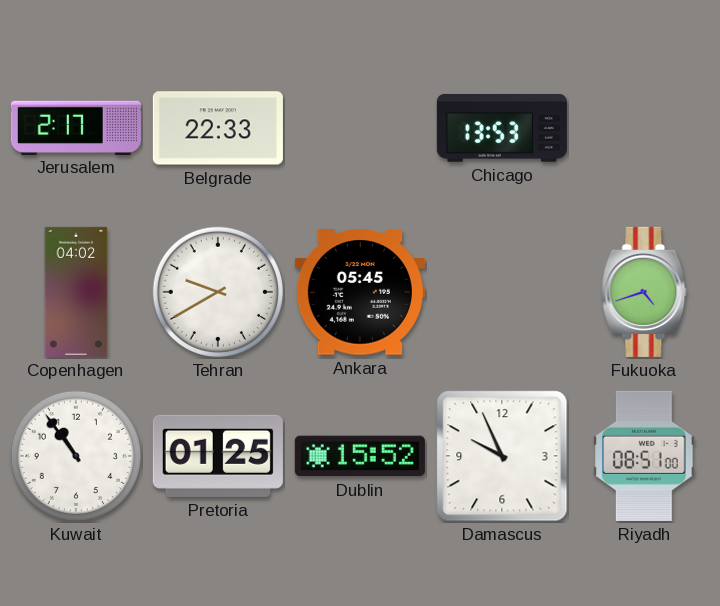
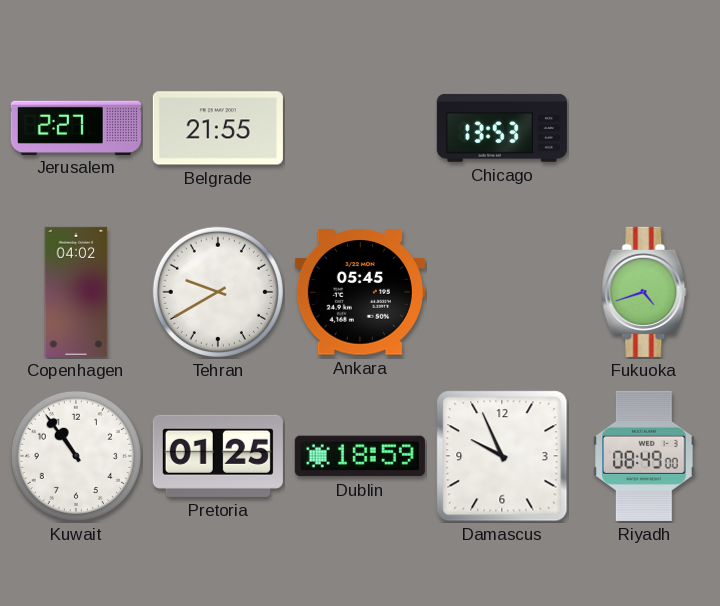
Jerusalem: 2:17 -> 2:27 (76, 127)
Belgrade: 22:33 -> 21:55 (218, 128)
Dublin: 15:52 -> 18:59 (360, 456)
Riyadh: 08:51 -> 08:49 (644, 456)
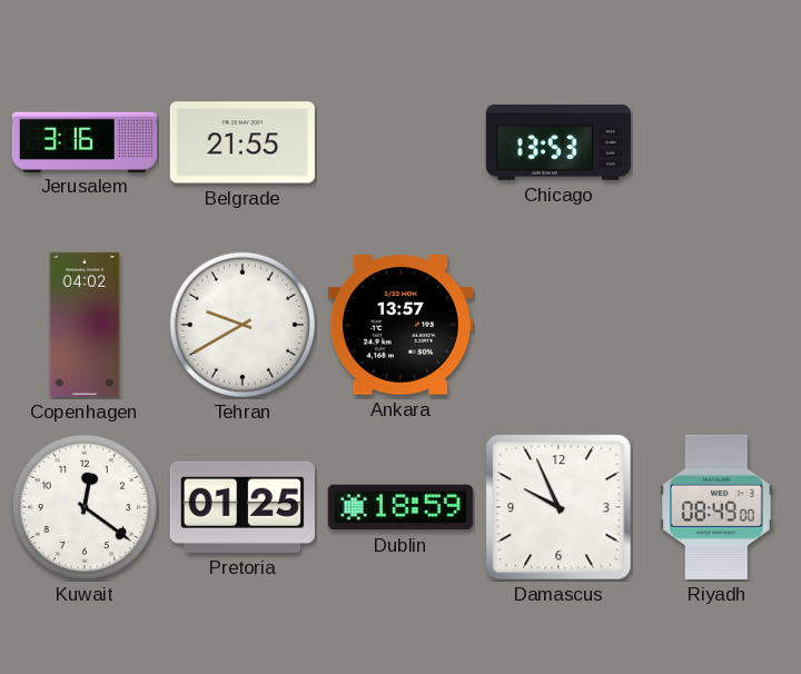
Jerusalem: 2:27 -> 3:16 (85, 141)
Ankara: 05:45 -> 13:57 (400, 325)
Fukuoka: 4:42 -> none (644, 292)
Kuwait: 10:54 -> 12:21 (85, 507)
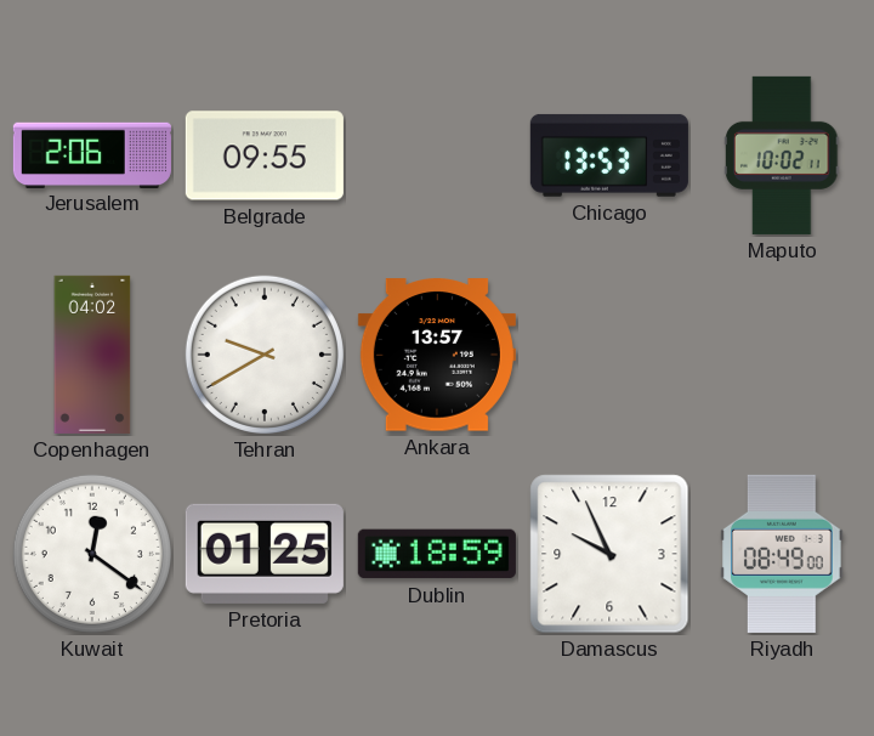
Jerusalem: 3:16 -> 2:06 (92, 154)
Belgrade: 21:55 -> 09:55 (265, 155)
Maputo: none -> 10:02 (783, 155)
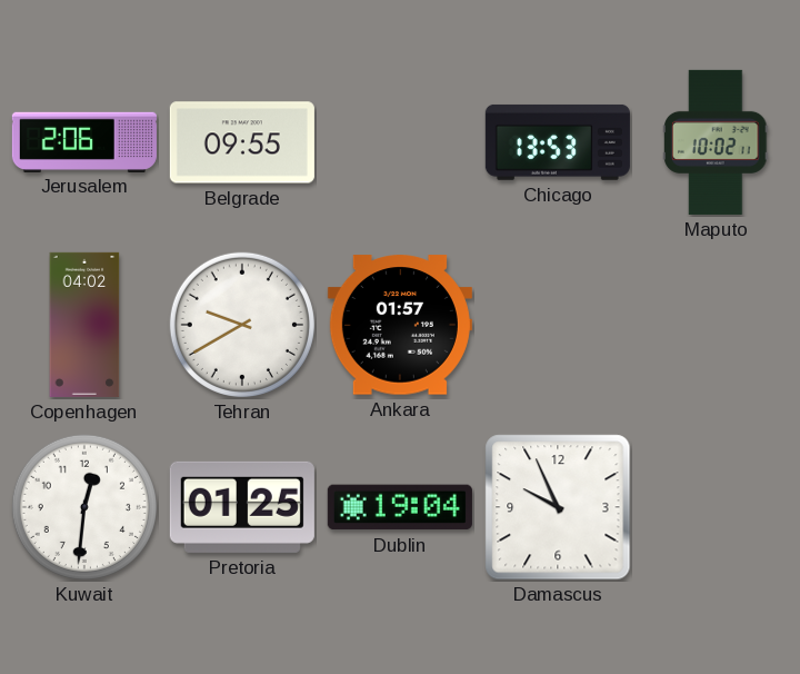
Ankara: 13:57 -> 01:57 (400, 325)
Kuwait: 12:21 -> 12:31 (84, 507)
Dublin: 18:59 -> 19:04 (400, 507)
Riyadh: 08:49 -> none (782, 554)
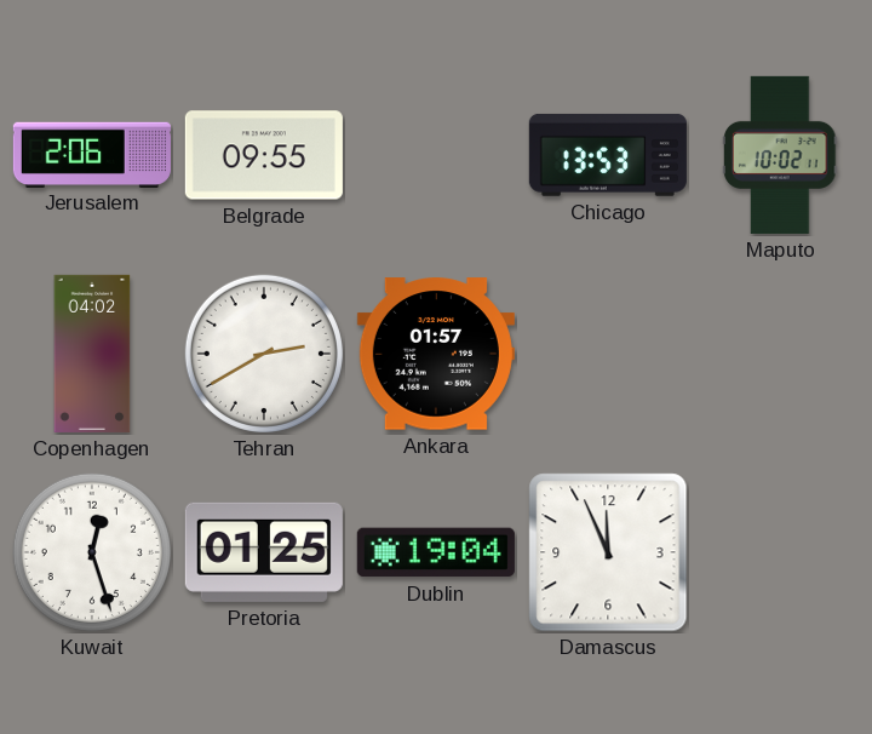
Tehran: 9:40 -> 2:40 (264, 354)
Kuwait: 12:31 -> 12:27 (92, 552)
Damascus: 9:56 -> 11:56 (608, 552)
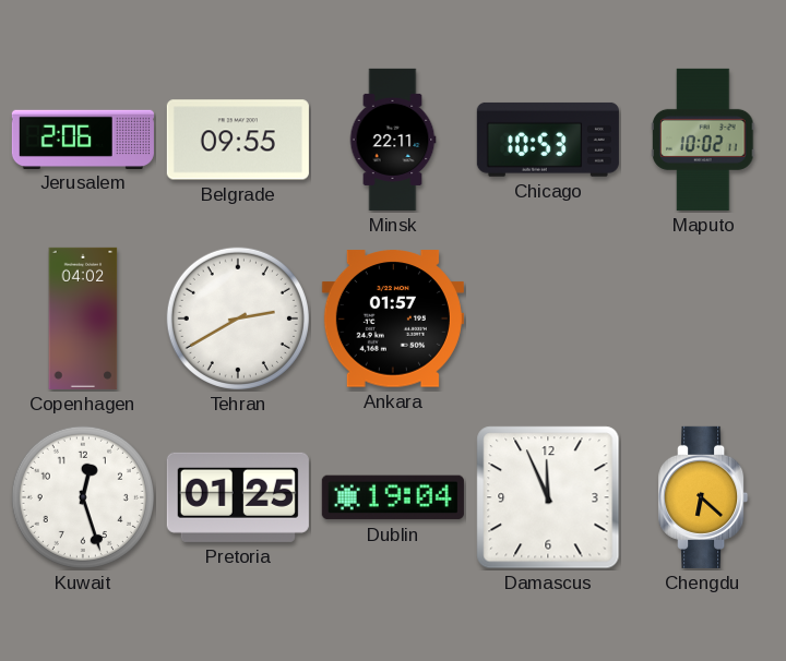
Minsk: none -> 22:11 (393, 140)
Chicago: 13:53 -> 10:53 (548, 140)
Chengdu: none -> 6:22 (703, 497)
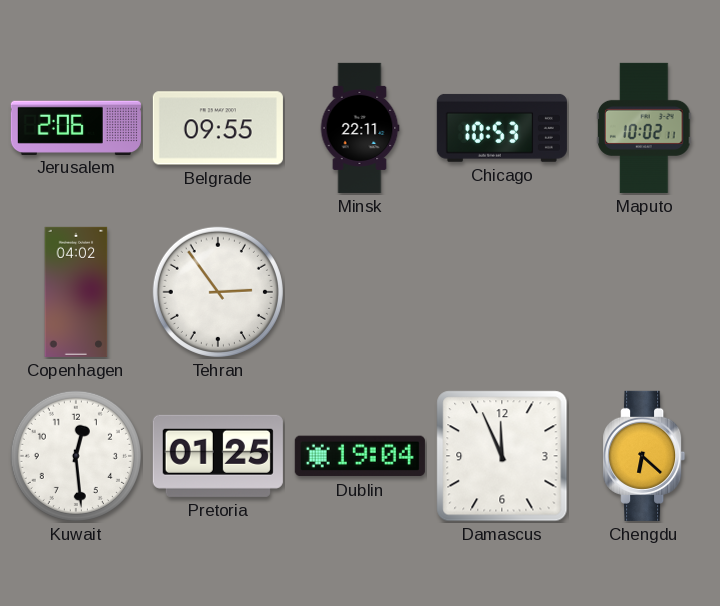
Tehran: 2:40 -> 2:54 (218, 292)
Ankara: 01:57 -> none (393, 319)
Kuwait: 12:27 -> 12:29 (76, 456)
